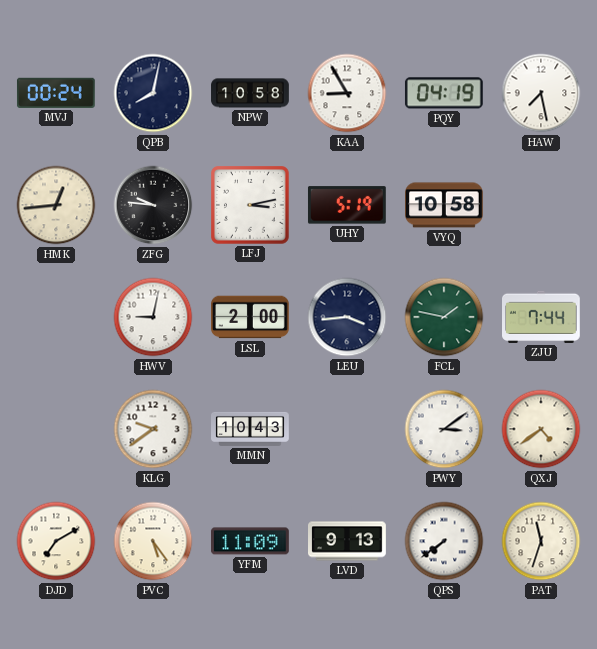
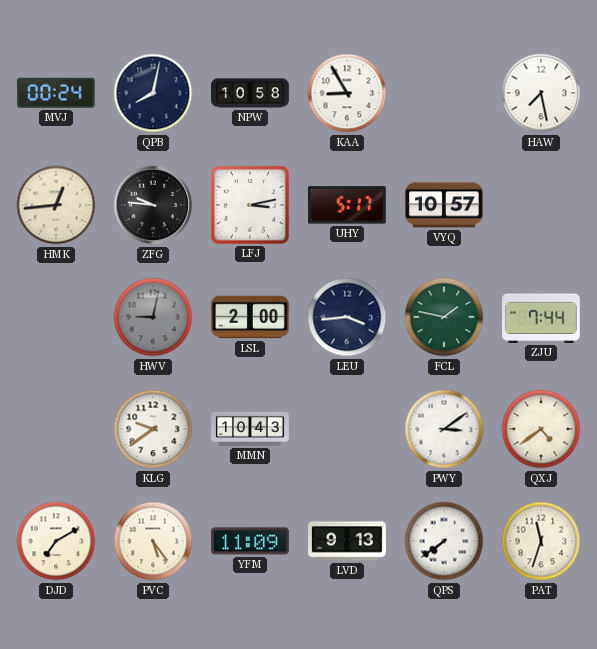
PQY: 04:19 -> none (444, 93)
UHY: 5:19 -> 5:17 (347, 205)
VYQ: 10:58 -> 10:57 (445, 205)
HWV dial: white -> grey (153, 317)
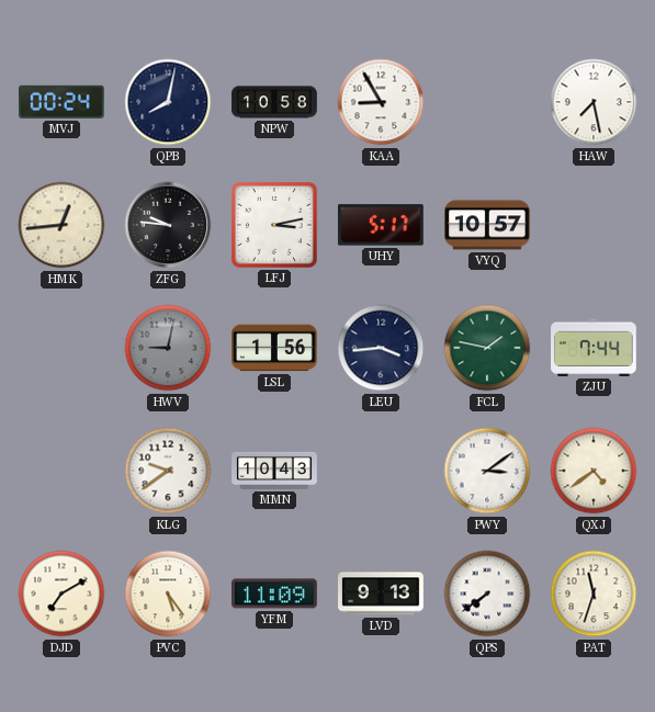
LSL: 2:00 -> 1:56 (275, 348)
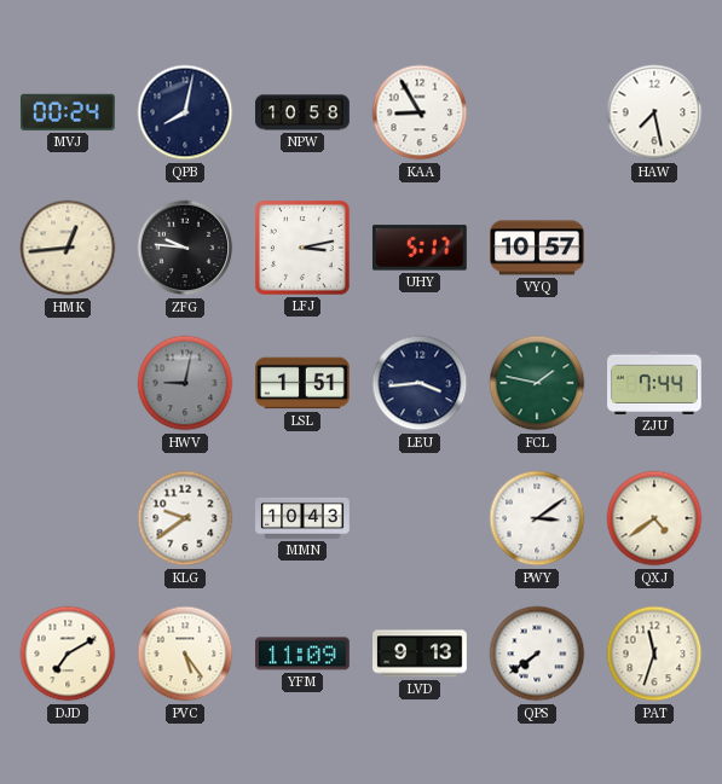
LSL: 1:56 -> 1:51 (304, 383)
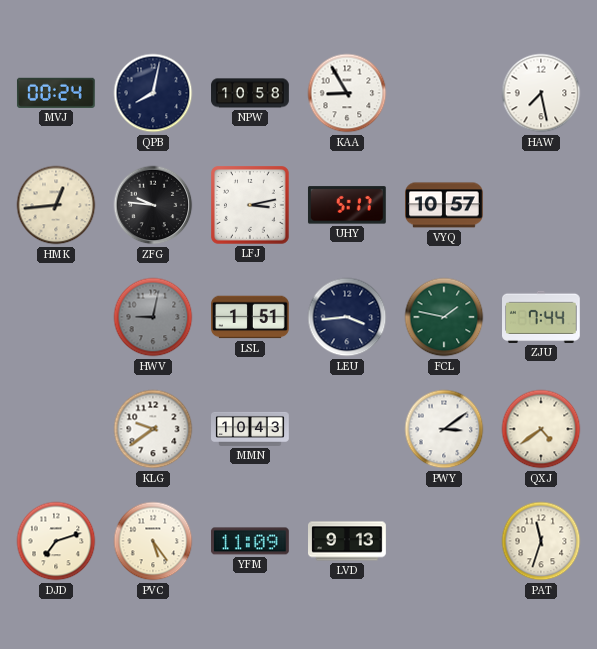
DJD: 7:10 -> 7:12 (56, 541)
QPS: 7:39 -> none (537, 654)
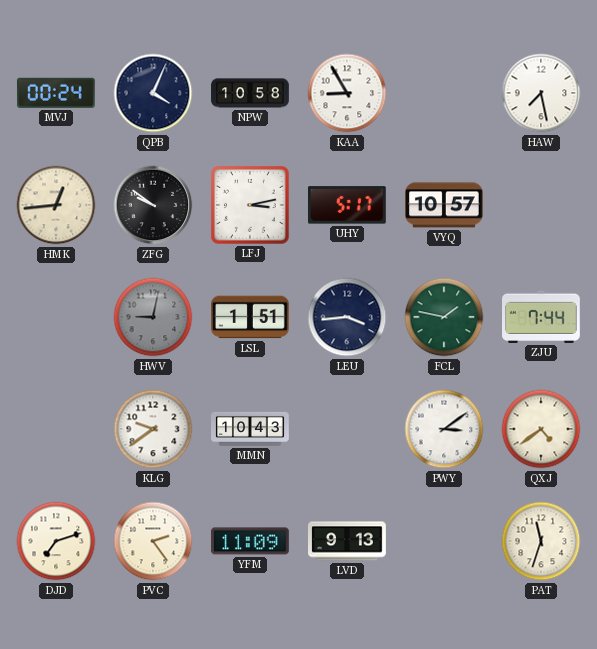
QPB: 8:02 -> 4:04 (153, 93)
ZFG: 9:46 -> 9:51 (153, 205)
PVC: 5:24 -> 2:24 (153, 541)
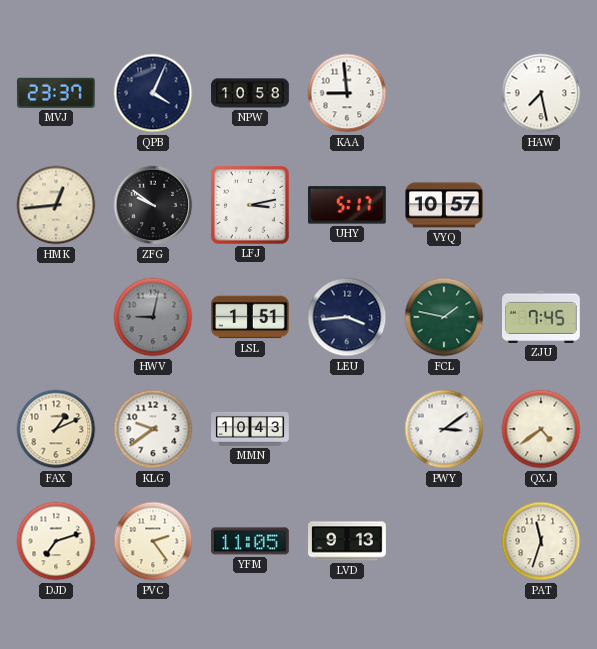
MVJ: 00:24 -> 23:37 (56, 93)
KAA: 8:55 -> 8:59 (347, 93)
ZJU: 7:44 -> 7:45 (542, 317)
FAX: none -> 1:11 (56, 429)
YFM: 11:09 -> 11:05 (251, 541)
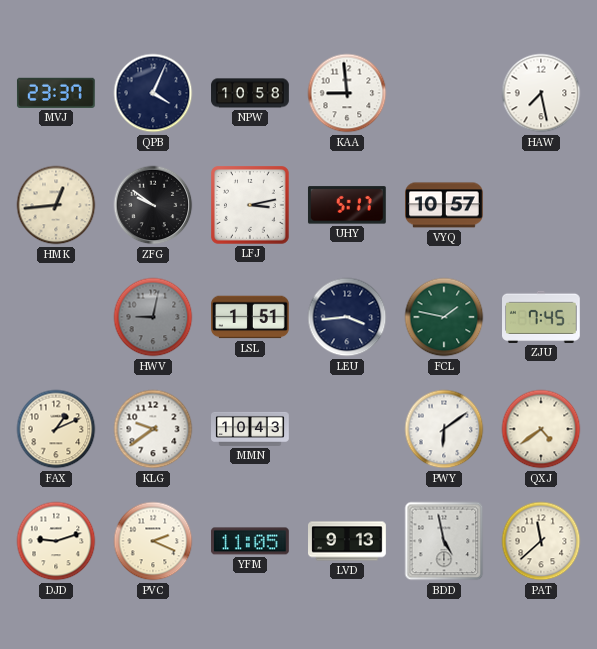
PWY: 3:09 -> 6:09 (444, 429)
DJD: 7:12 -> 9:12 (56, 541)
PVC: 2:24 -> 2:19 (153, 541)
BDD: none -> 4:58 (444, 541)
PAT: 11:33 -> 11:38 (541, 541)
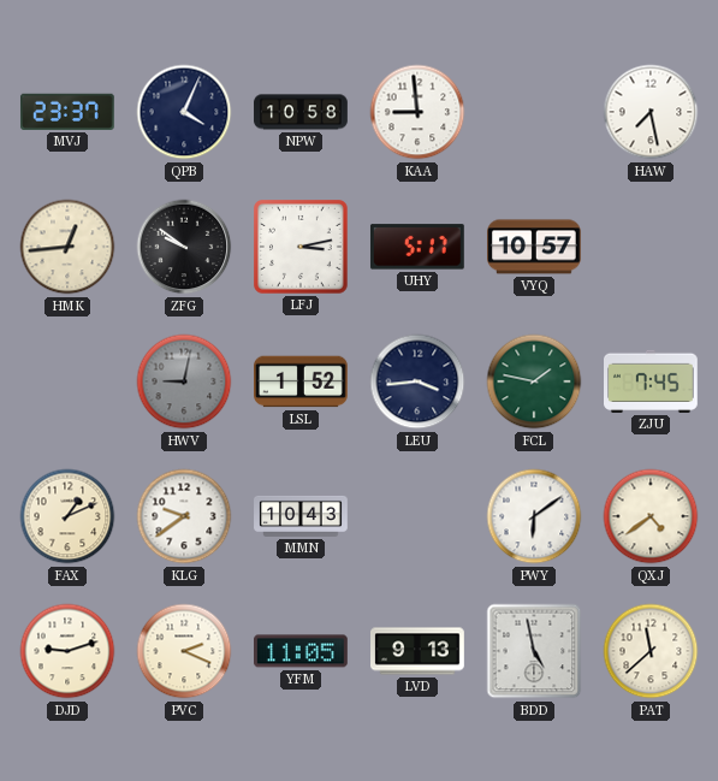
LSL: 1:51 -> 1:52 (302, 381)
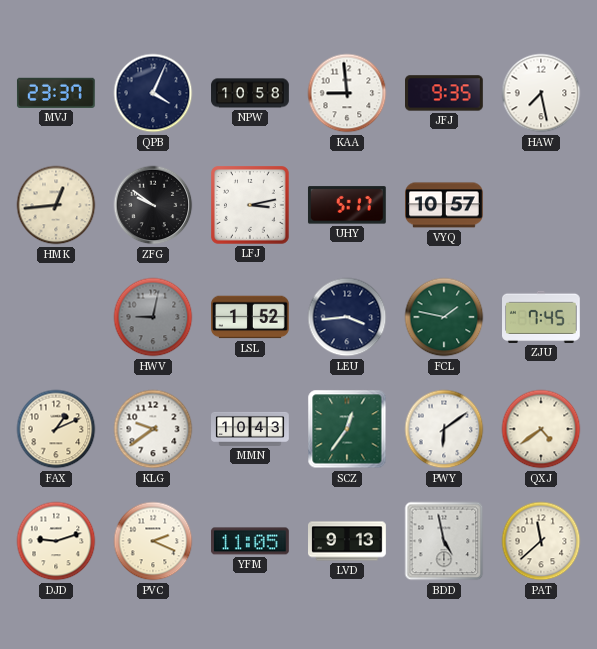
JFJ: none -> 9:35 (445, 93)
SCZ: none -> 12:36 (347, 429)
